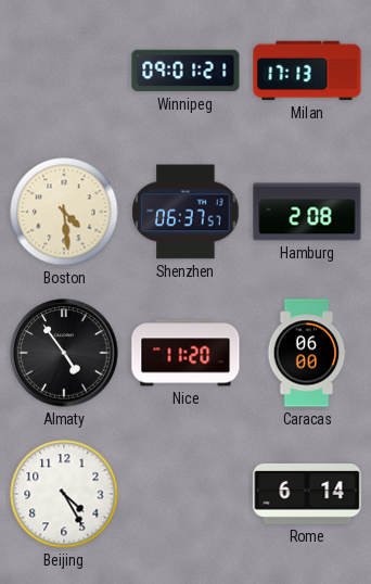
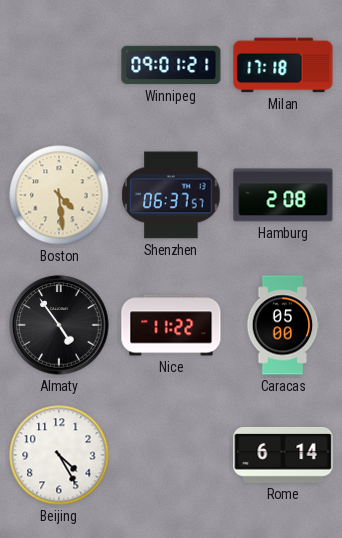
Milan: 17:13 -> 17:18 (283, 65)
Nice: 11:20 -> 11:22 (171, 325)
Caracas: 06:00 -> 05:00 (283, 325)
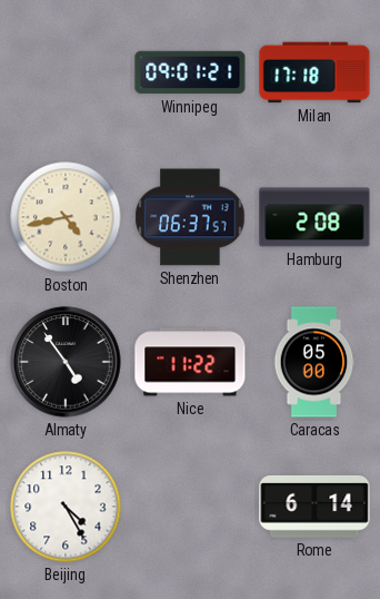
Boston: 4:29 -> 4:43 (66, 217)
